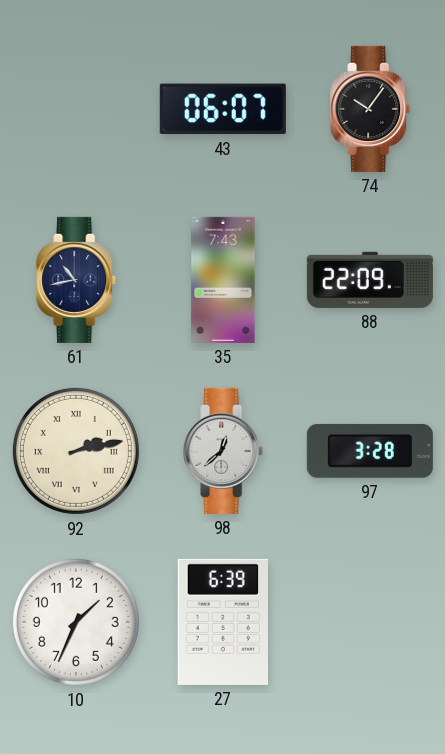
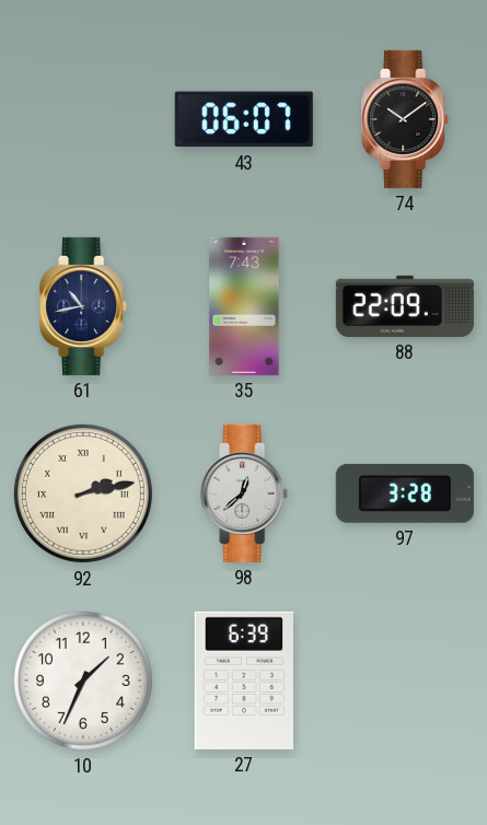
74: 10:06 -> 10:09 (406, 119)
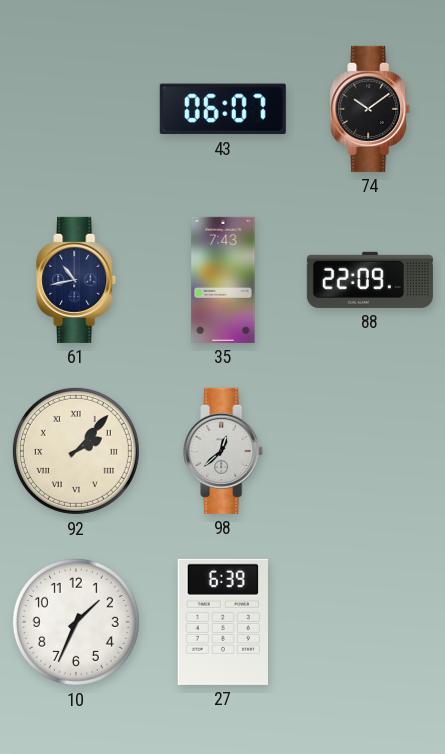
92: 2:13 -> 2:07 (76, 451)
97: 3:28 -> none (405, 493)
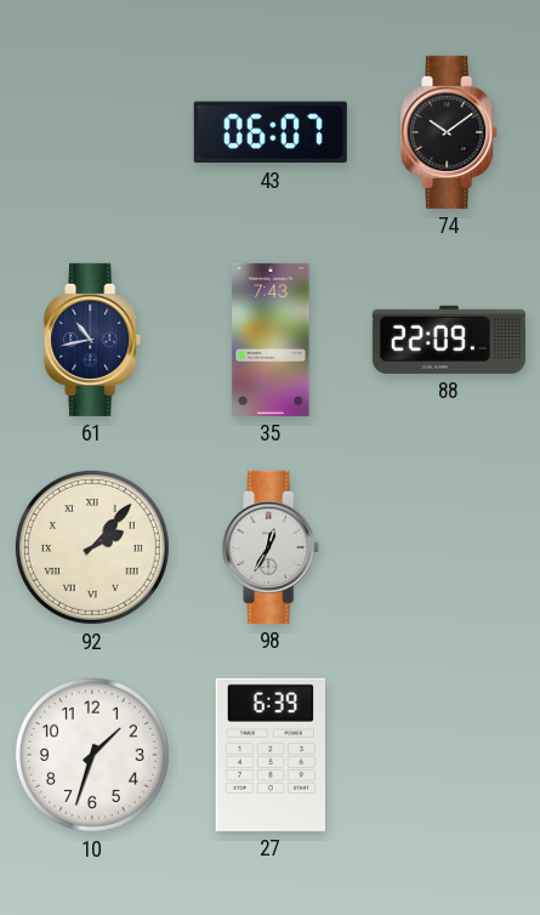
98: 12:38 -> 12:35 (272, 547)
10: 1:34 -> 1:33 (92, 755)
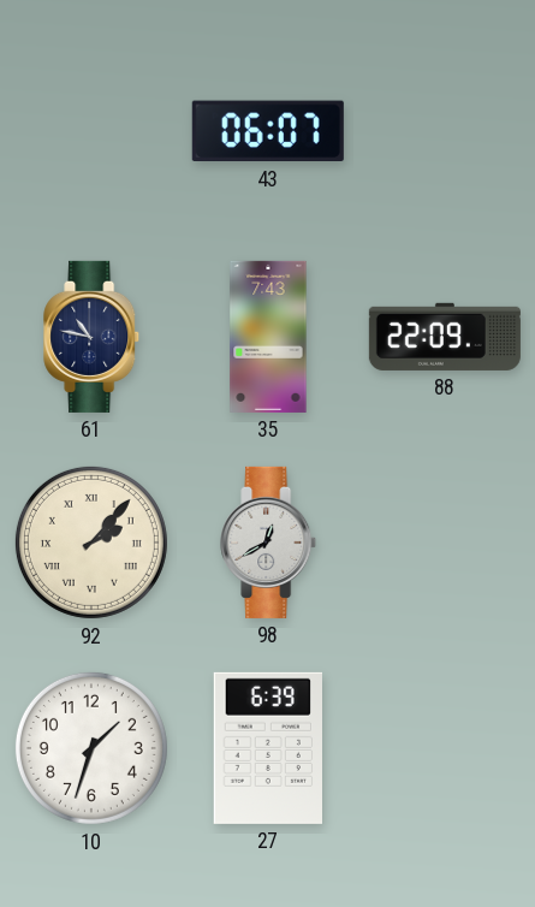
74: 10:09 -> none (450, 132)
61: 10:43 -> 10:47 (93, 337)
98: 12:35 -> 12:40 (269, 543)
